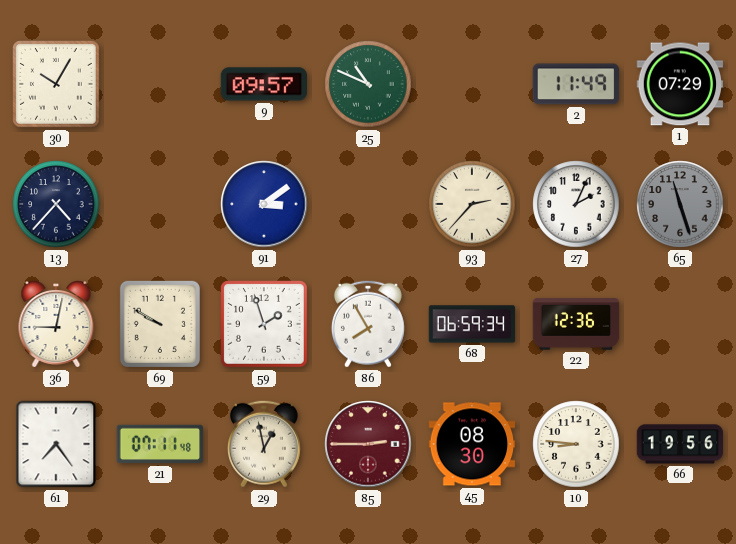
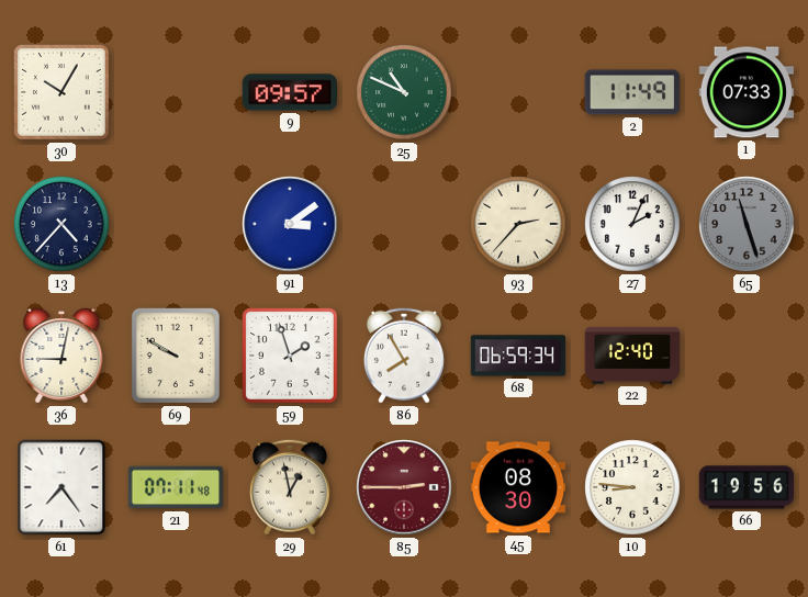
1: 07:29 -> 07:33 (747, 92)
22: 12:36 -> 12:40 (632, 356)
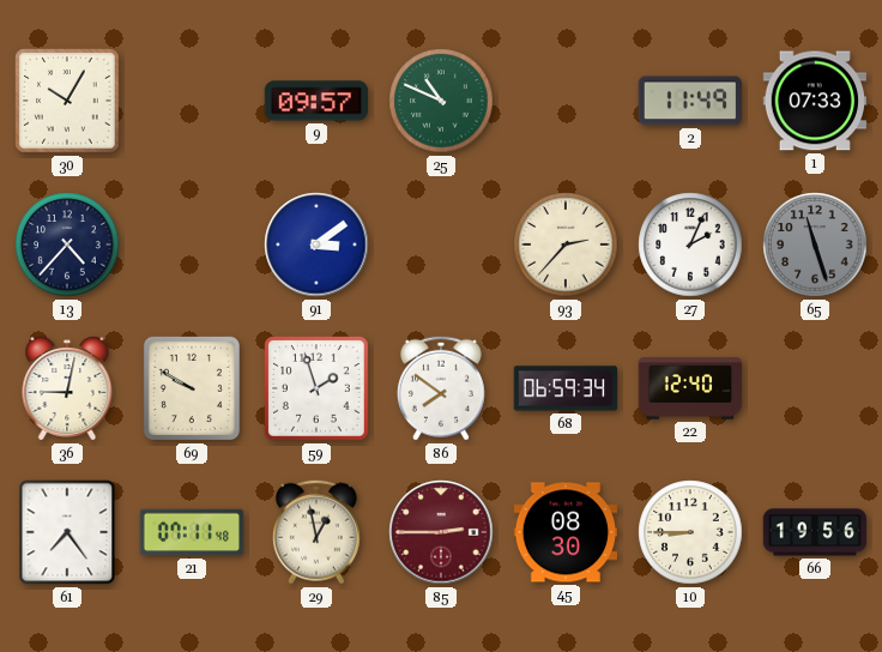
86: 7:55 -> 7:51 (441, 388)
10: 8:46 -> 8:45 (690, 532)
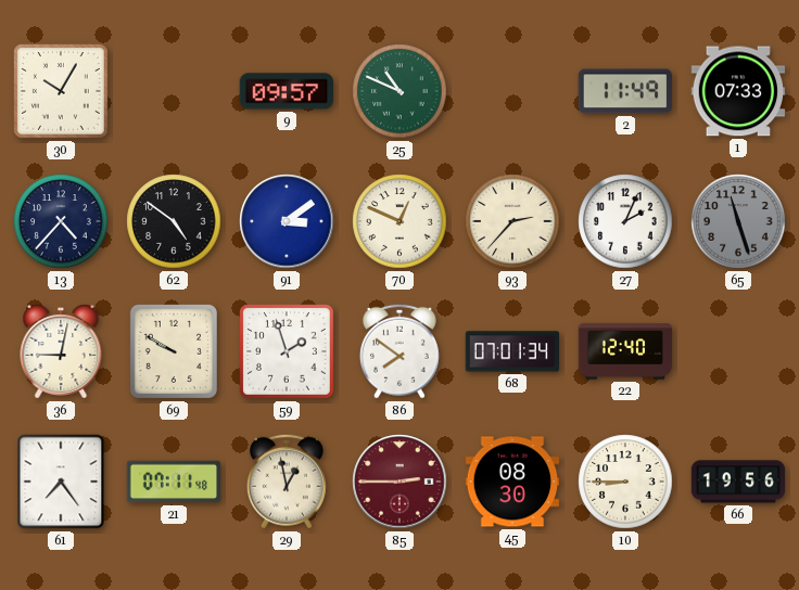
62: none -> 4:51 (174, 221)
70: none -> 12:49 (399, 221)
68: 06:59 -> 07:01 (512, 351)
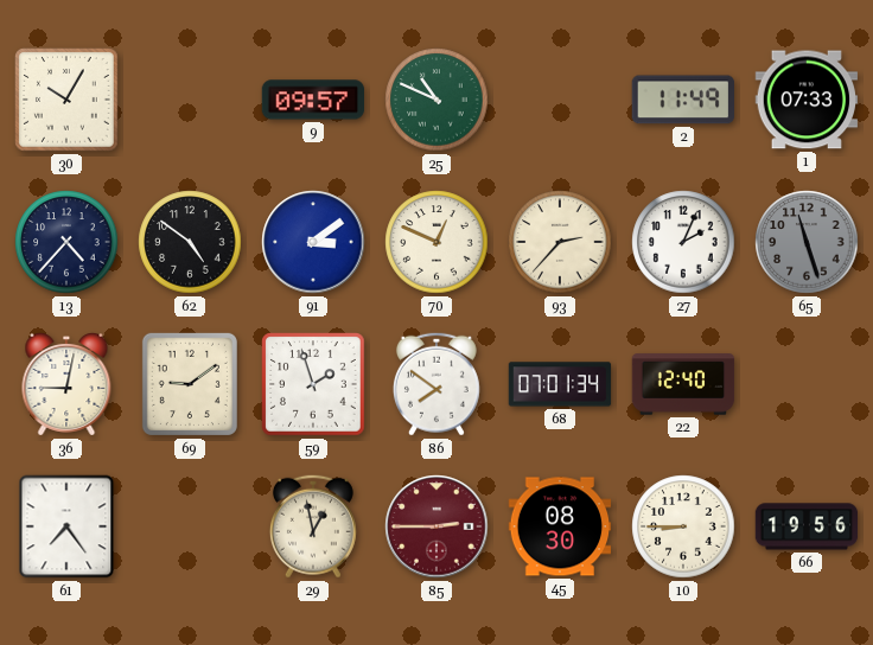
69: 9:50 -> 9:09 (190, 384)
21: 07:11 -> none (174, 482)
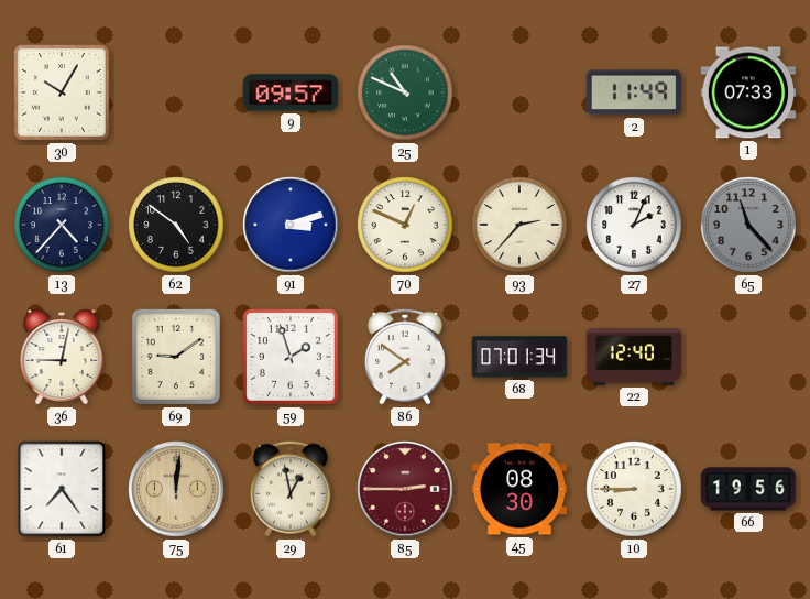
91: 3:09 -> 3:12 (291, 225)
65: 11:27 -> 11:23 (748, 225)
75: none -> 12:01 (176, 489)
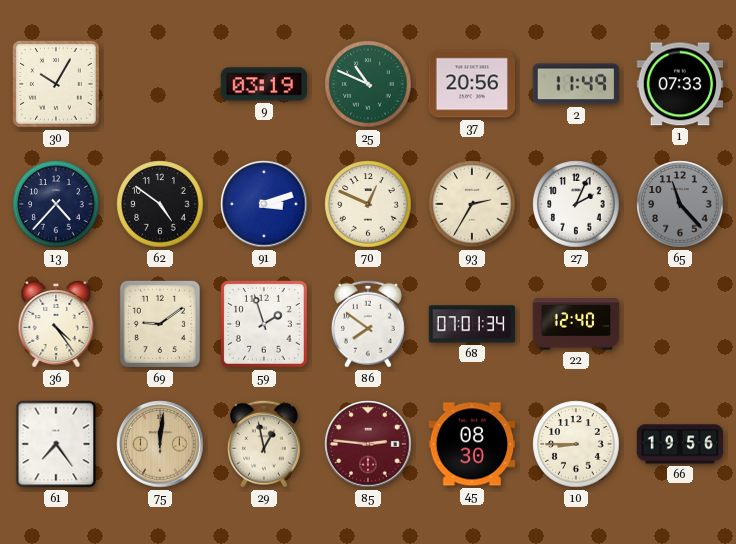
9: 09:57 -> 03:19 (263, 84)
37: none -> 20:56 (472, 84)
93: 2:37 -> 2:35 (472, 204)
36: 9:02 -> 4:24 (56, 325)
85: 2:45 -> 2:46 (368, 444)
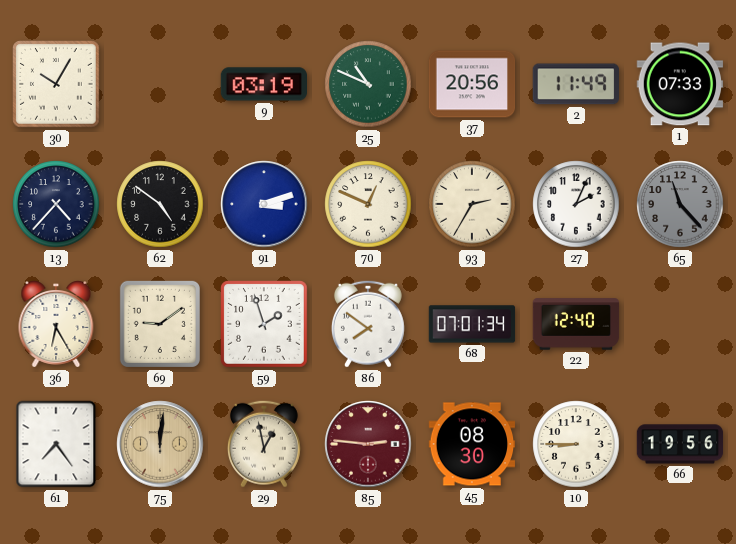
36: 4:24 -> 6:25 (56, 325)
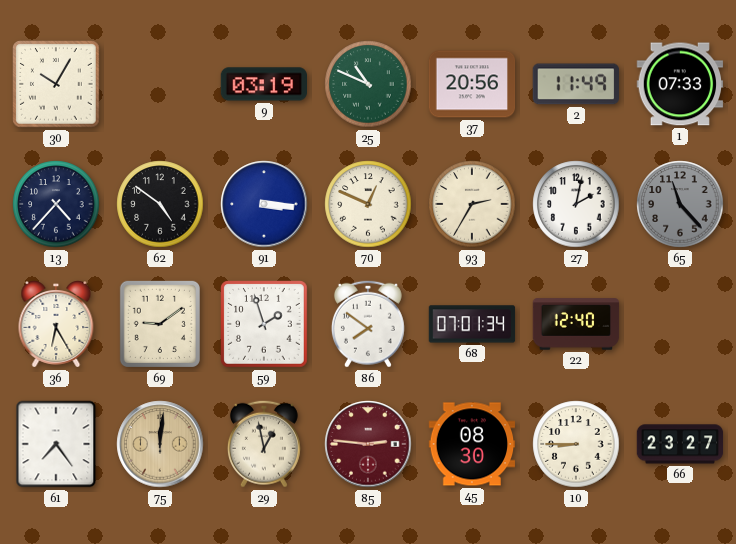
91: 3:12 -> 3:16 (264, 204)
27: 2:04 -> 2:02 (576, 204)
66: 19:56 -> 23:27 (680, 444)
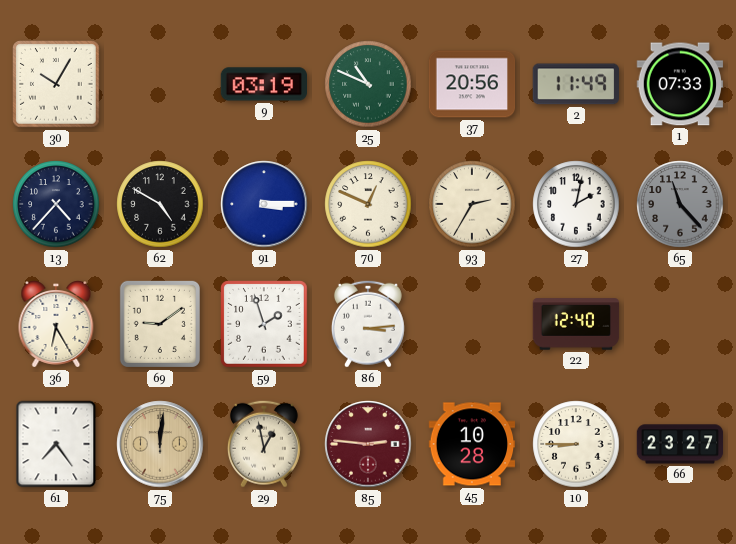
62: 4:51 -> 4:50 (160, 204)
91: 3:16 -> 3:15 (264, 204)
86: 7:51 -> 3:14 (368, 324)
68: 07:01 -> none (472, 324)
45: 08:30 -> 10:28 (472, 444)
